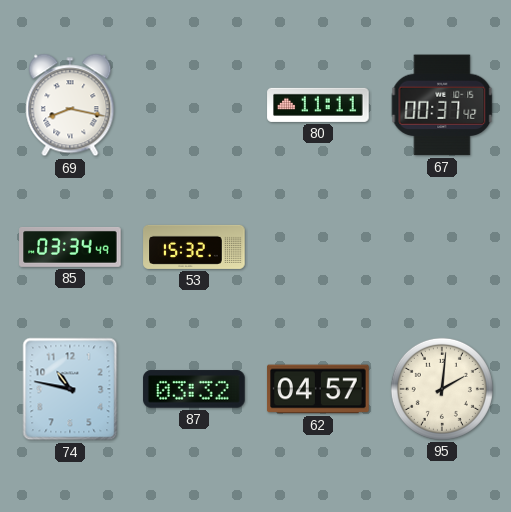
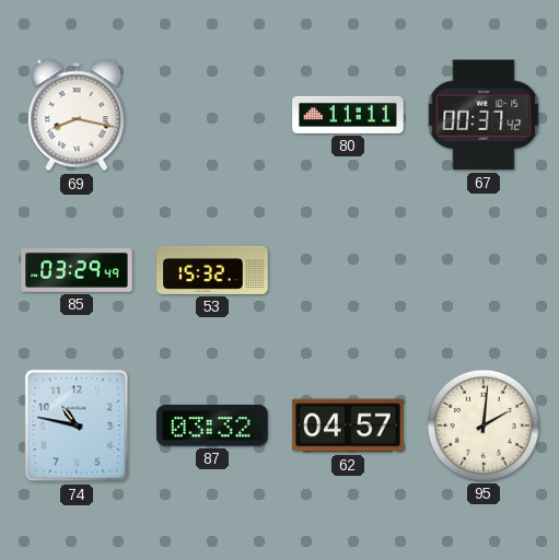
85: 03:34 -> 03:29 (77, 270)
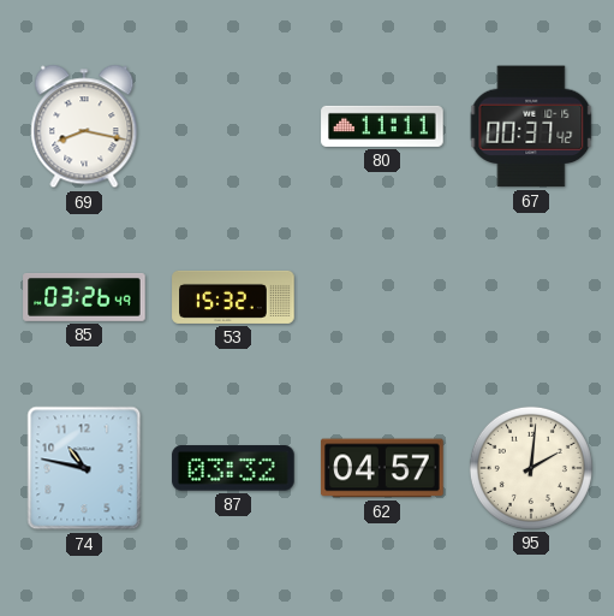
85: 03:29 -> 03:26 (84, 297)
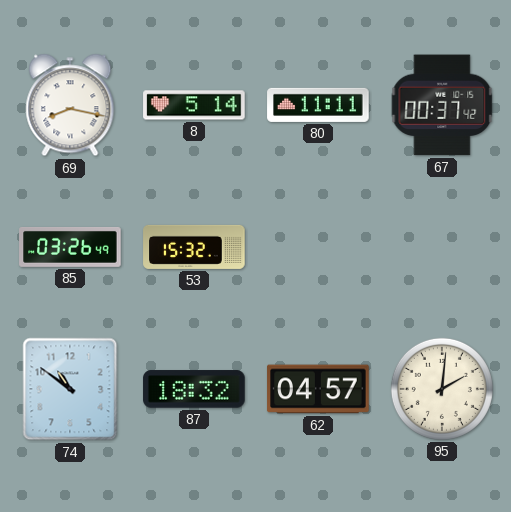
8: none -> 5:14 (194, 105)
74: 10:47 -> 10:51 (70, 389)
87: 03:32 -> 18:32 (194, 389)
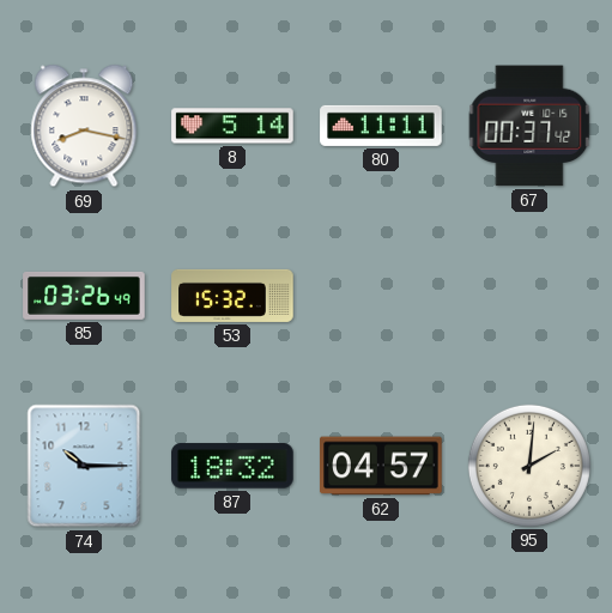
74: 10:51 -> 10:15 (84, 466)
